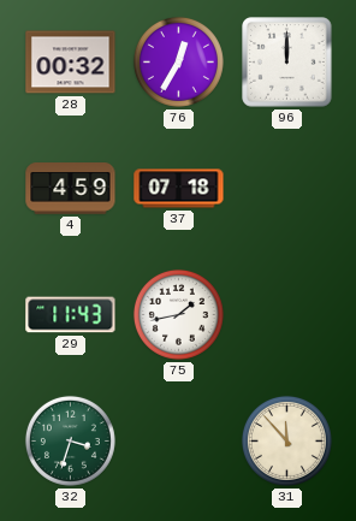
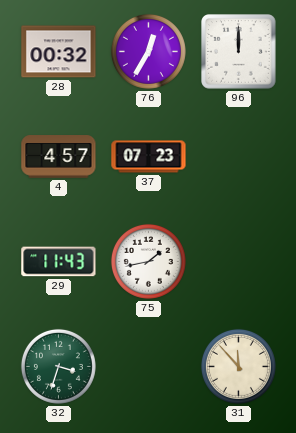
4: 4:59 -> 4:57 (59, 157)
37: 07:18 -> 07:23 (149, 157)
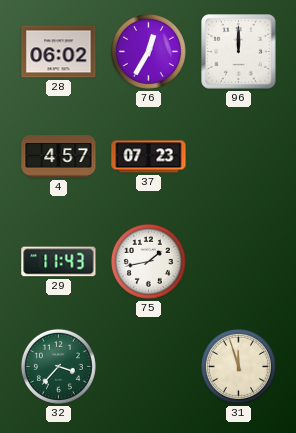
28: 00:32 -> 06:02 (59, 52)
32: 3:33 -> 3:37 (58, 366)
31: 11:53 -> 11:57 (238, 366)
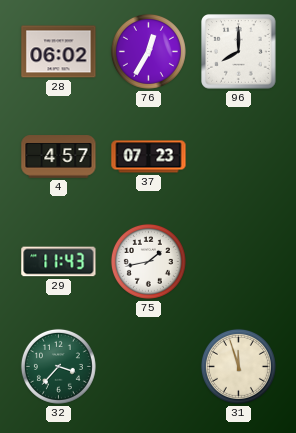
96: 12:00 -> 8:00 (239, 52)
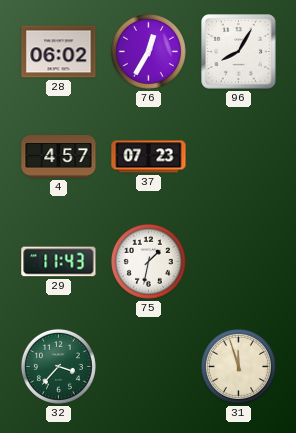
96: 8:00 -> 8:05 (239, 52)
75: 1:43 -> 1:32 (148, 261)
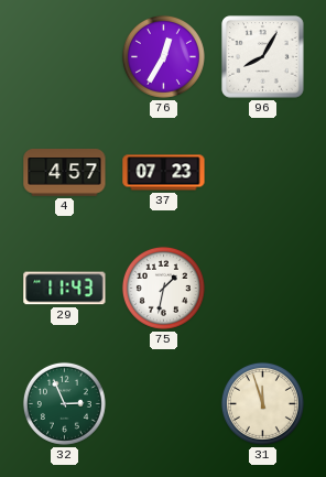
28: 06:02 -> none (59, 52)
32: 3:37 -> 2:56 (64, 403)
